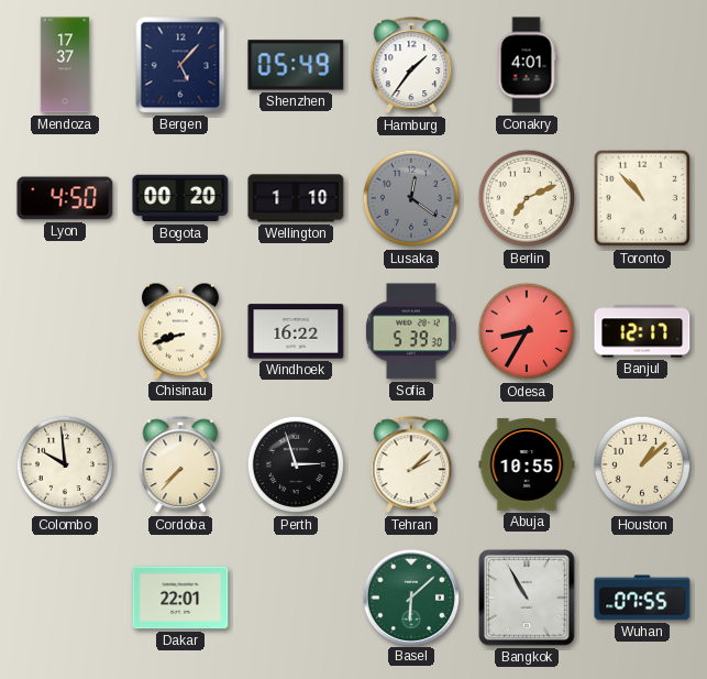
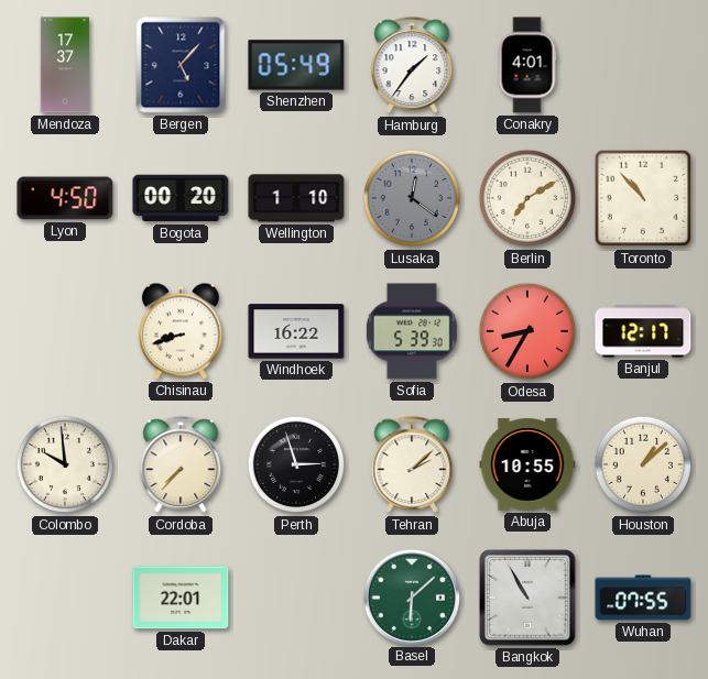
Berlin: 7:11 -> 7:10 (527, 198)
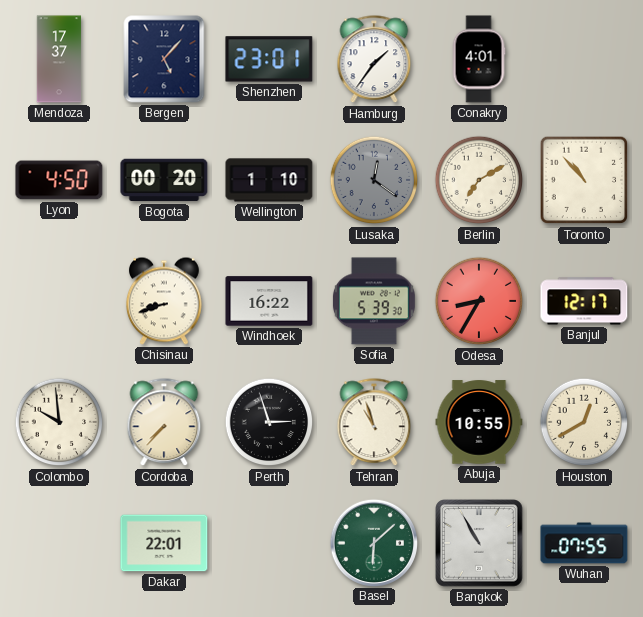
Shenzhen: 05:49 -> 23:01 (269, 59)
Tehran: 2:08 -> 10:57 (374, 423)
Houston: 1:08 -> 12:40 (584, 422)
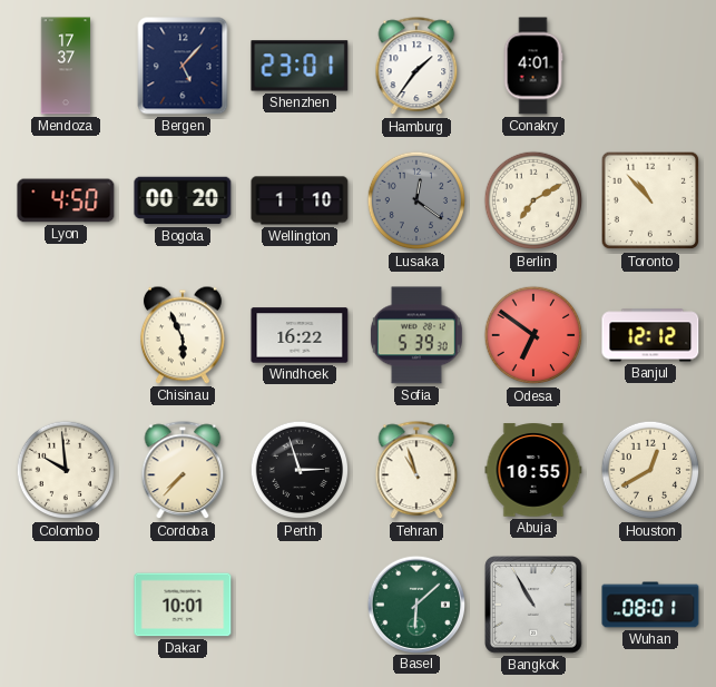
Chisinau: 8:42 -> 5:56 (183, 335)
Odesa: 8:35 -> 6:51 (533, 335)
Banjul: 12:17 -> 12:12 (650, 335)
Dakar: 22:01 -> 10:01 (183, 605)
Wuhan: 07:55 -> 08:01 (650, 605)
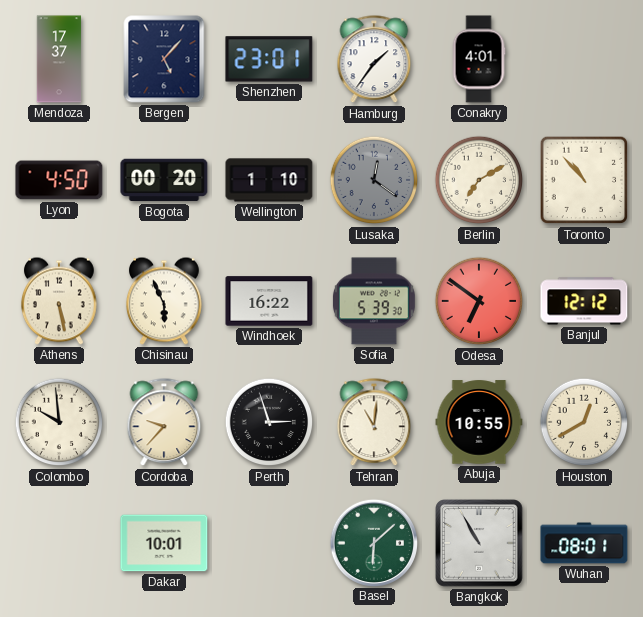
Athens: none -> 5:28 (59, 301)
Cordoba: 7:37 -> 9:37 (164, 423)
Tehran: 10:57 -> 11:01 (374, 423)
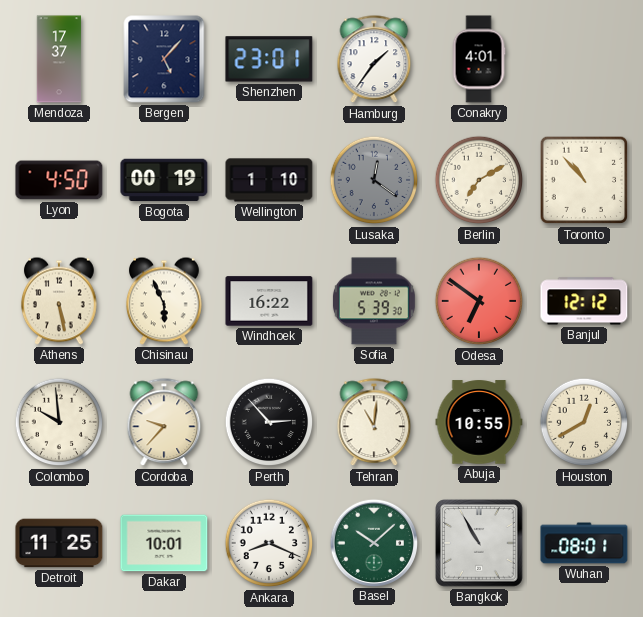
Bogota: 00:20 -> 00:19 (164, 180)
Perth: 2:57 -> 2:53 (269, 422)
Detroit: none -> 11:25 (59, 543)
Ankara: none -> 8:19 (269, 543)
Basel: 6:08 -> 10:08 (373, 542)
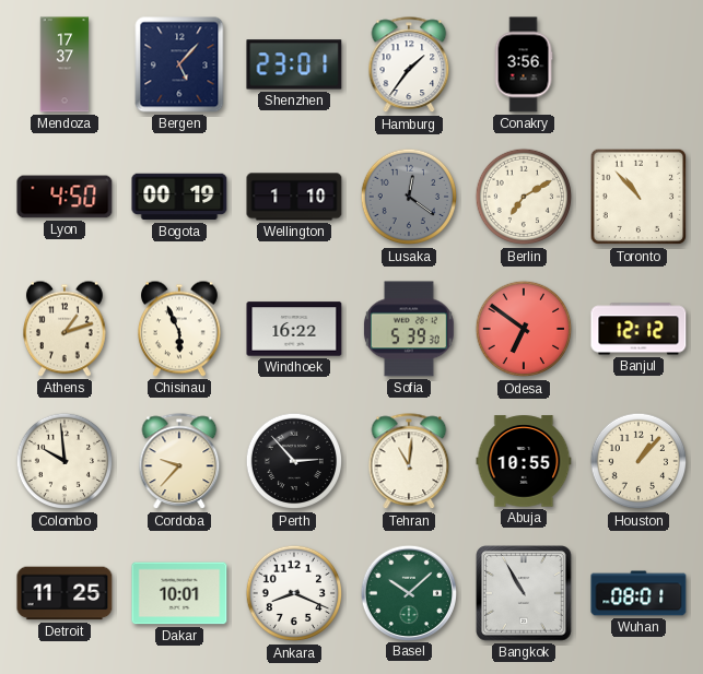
Conakry: 4:01 -> 3:56 (524, 64)
Athens: 5:28 -> 1:12 (65, 329)
Houston: 12:40 -> 1:07 (638, 461)
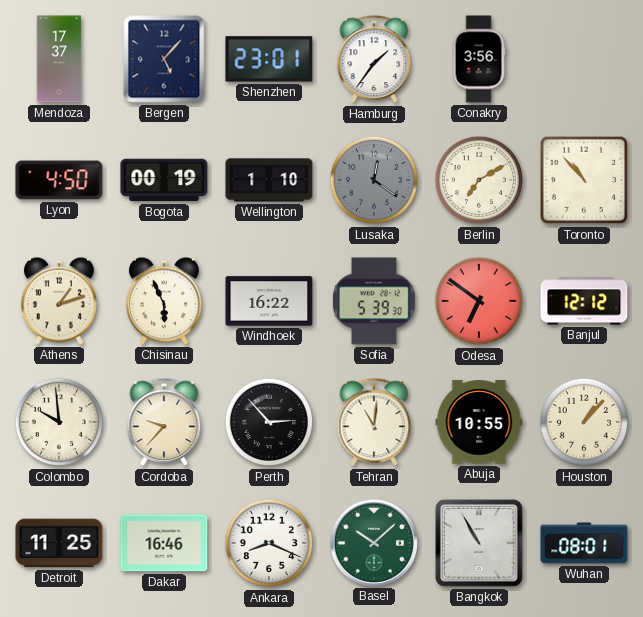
Dakar: 10:01 -> 16:46 (164, 543)
